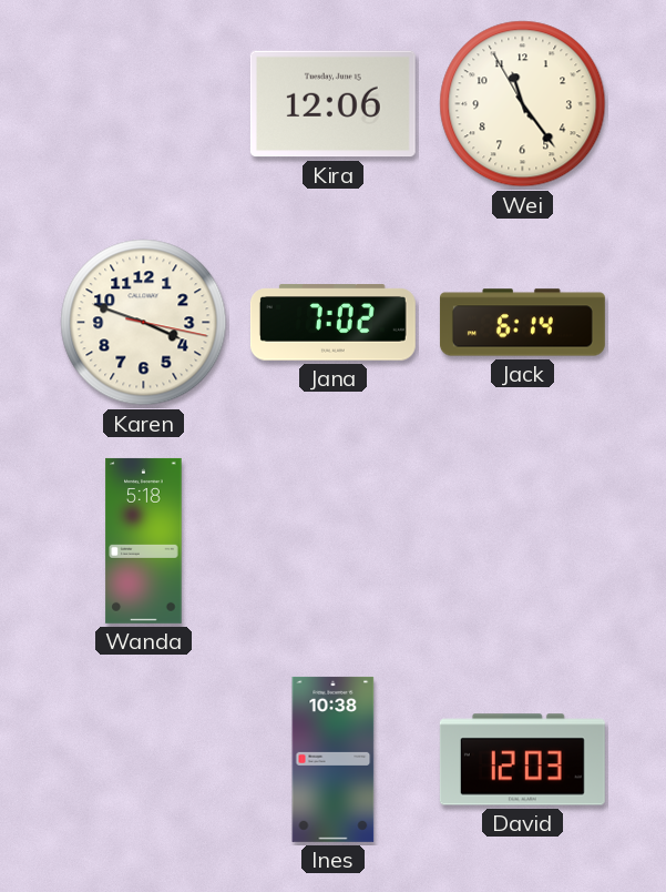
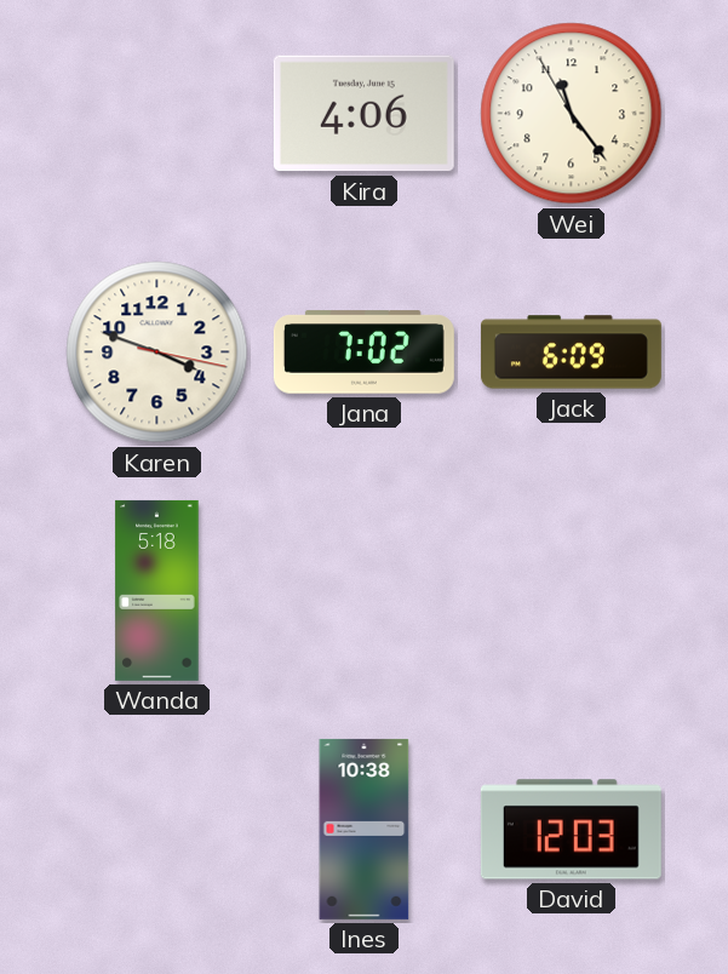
Kira: 12:06 -> 4:06 (363, 114)
Jack: 6:14 -> 6:09 (571, 353)
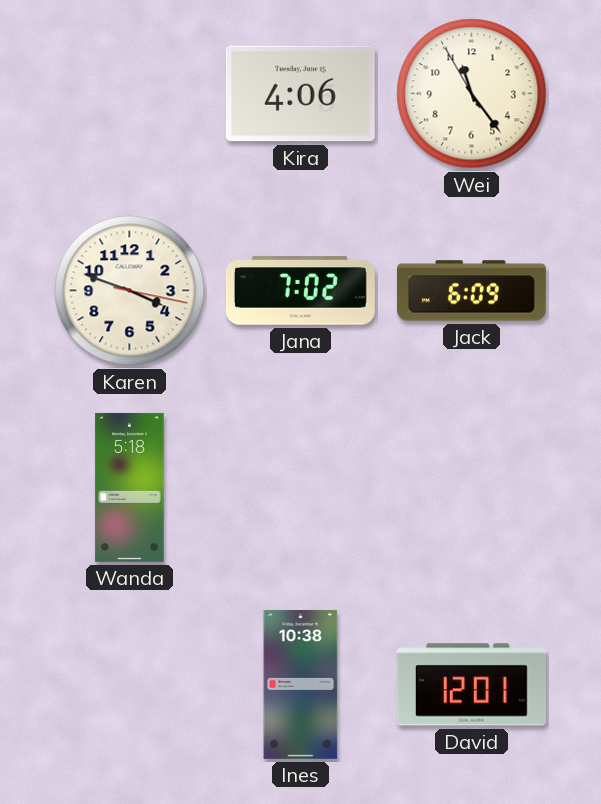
David: 12:03 -> 12:01 (471, 685)
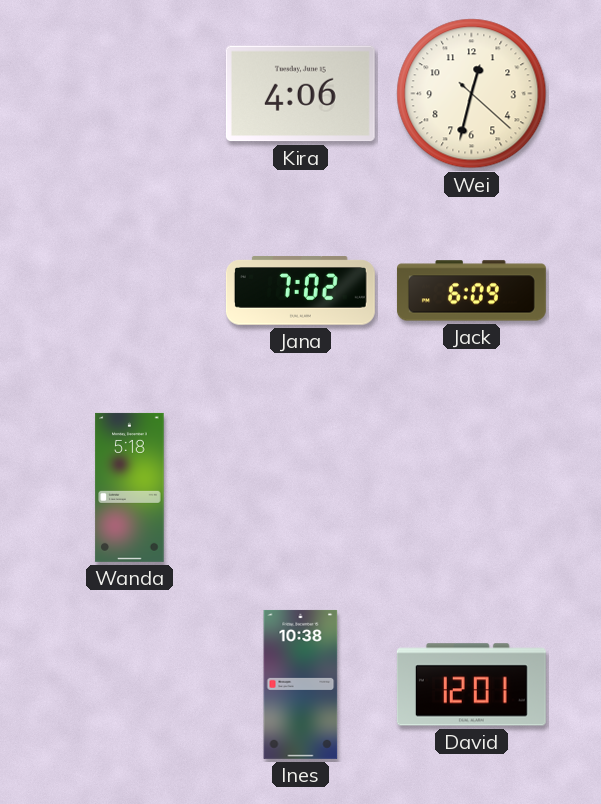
Wei: 11:23 -> 12:32 (472, 94)
Karen: 3:48 -> none (130, 291)
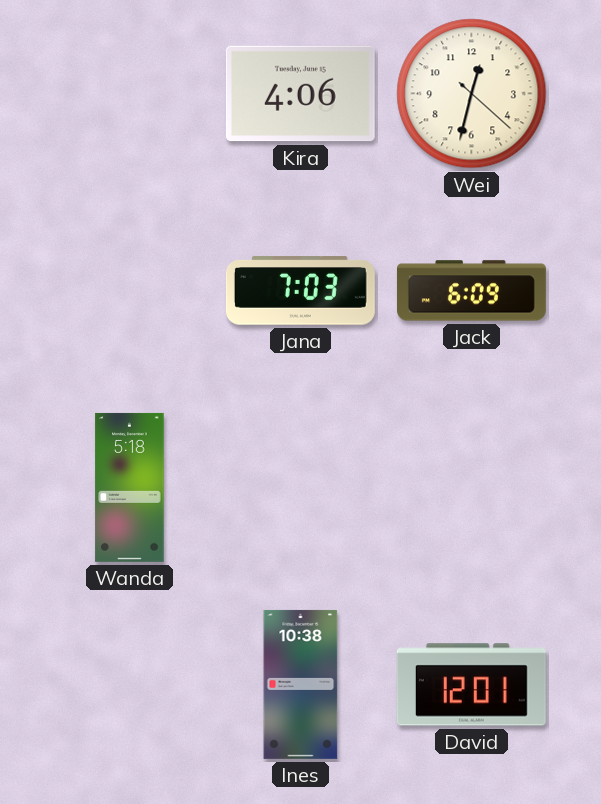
Jana: 7:02 -> 7:03 (300, 291)
